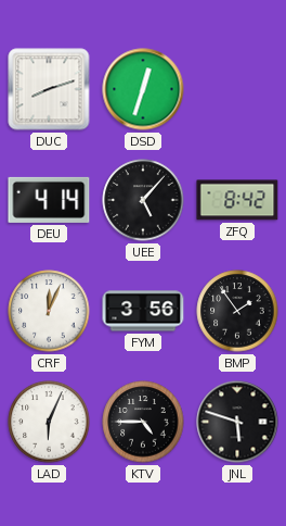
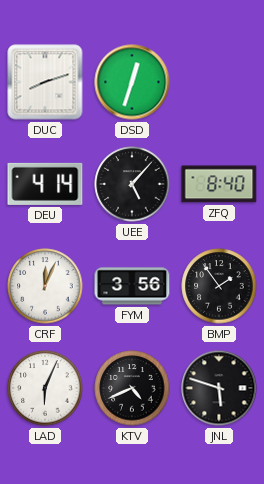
ZFQ: 8:42 -> 8:40 (219, 184)
KTV: 4:45 -> 4:41 (132, 388)
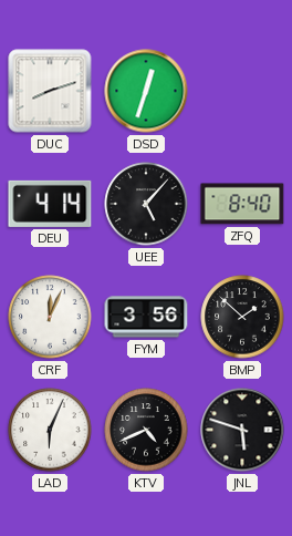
BMP: 1:54 -> 1:52 (242, 317)
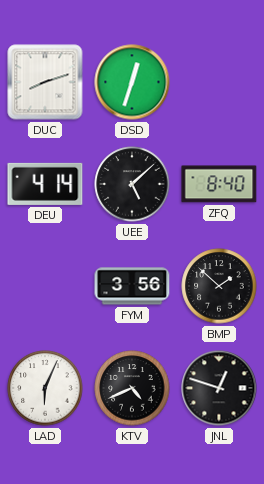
UEE: 5:07 -> 5:08 (132, 184)
CRF: 12:04 -> none (50, 317)
JNL: 5:48 -> 12:48 (219, 388)
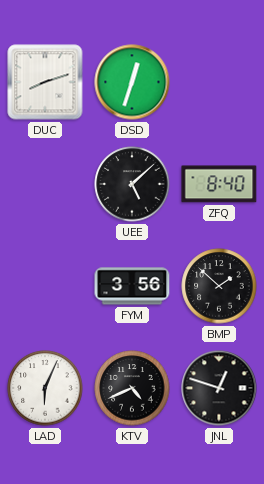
DEU: 4:14 -> none (45, 184)
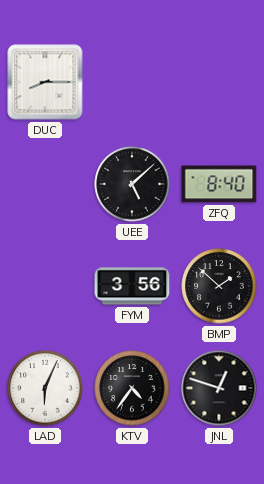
DUC: 8:12 -> 8:15 (45, 82)
DSD: 12:33 -> none (132, 82)
KTV: 4:41 -> 4:36 (132, 388)
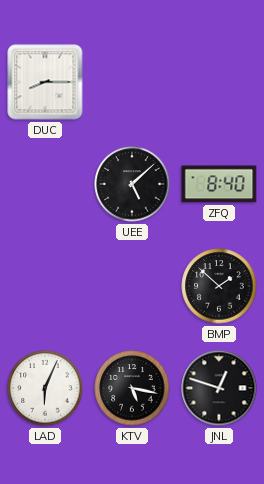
FYM: 3:56 -> none (132, 286)
KTV: 4:36 -> 5:17 (132, 388)
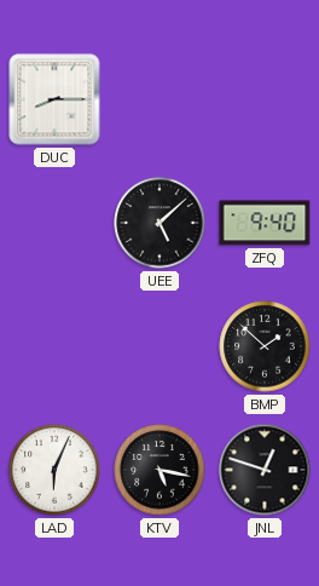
ZFQ: 8:40 -> 9:40 (265, 223)
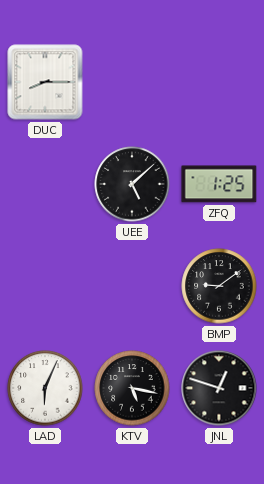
ZFQ: 9:40 -> 1:25 (219, 184)
BMP: 1:52 -> 9:09 (219, 286)
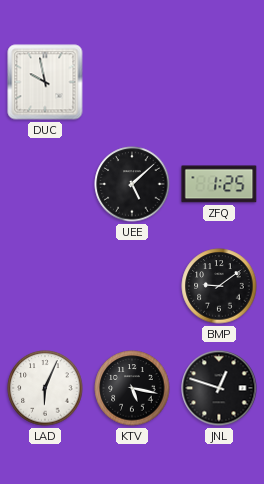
DUC: 8:15 -> 9:58 (45, 82)
